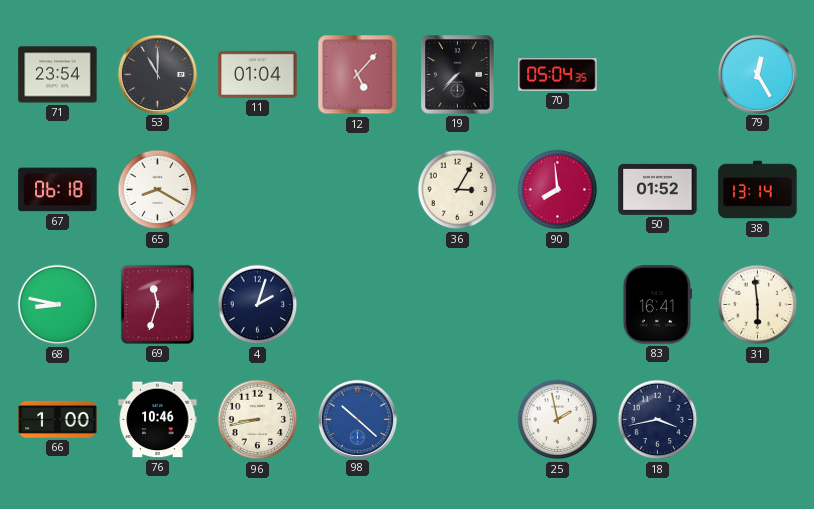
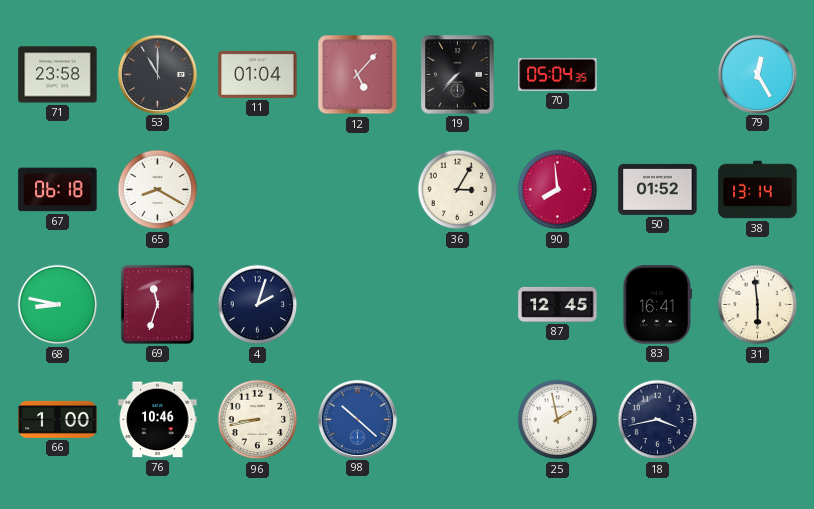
71: 23:54 -> 23:58 (58, 75)
87: none -> 12:45 (558, 304)
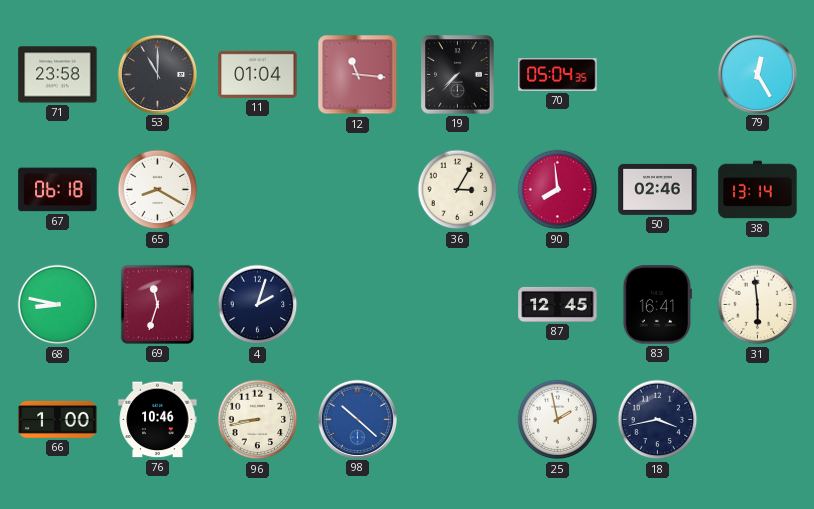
12: 5:07 -> 11:16 (358, 75)
50: 01:52 -> 02:46 (658, 189)
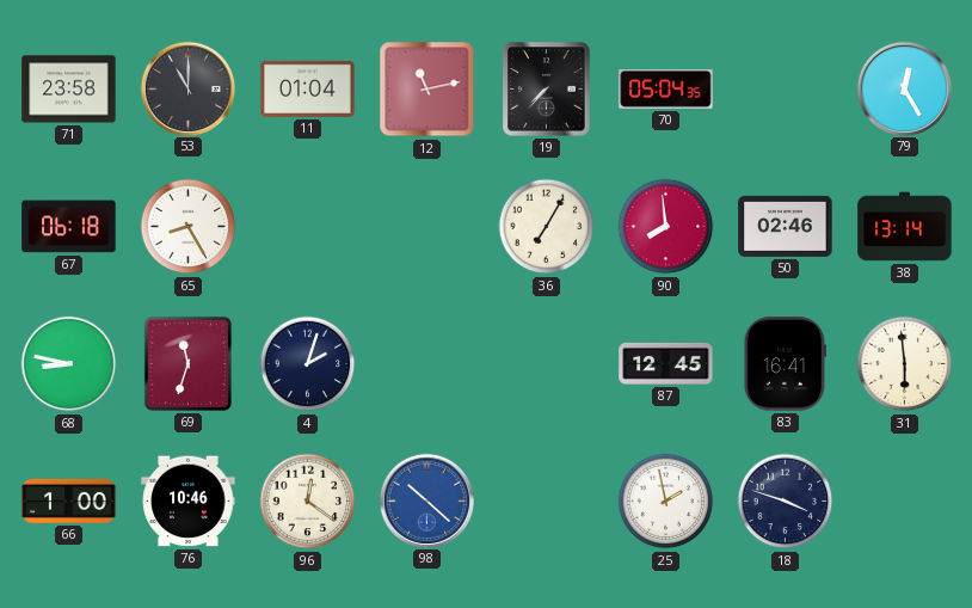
12: 11:16 -> 11:13 (427, 90)
65: 8:20 -> 8:25 (189, 227)
36: 3:05 -> 7:05 (547, 227)
96: 8:43 -> 12:21 (308, 502)
18: 3:43 -> 3:48 (786, 502)
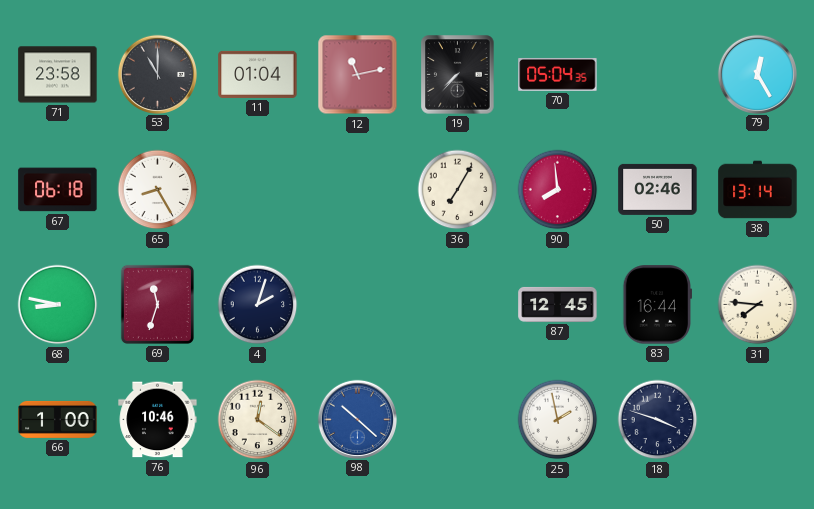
83: 16:41 -> 16:44 (657, 305)
31: 5:59 -> 7:46 (758, 305)
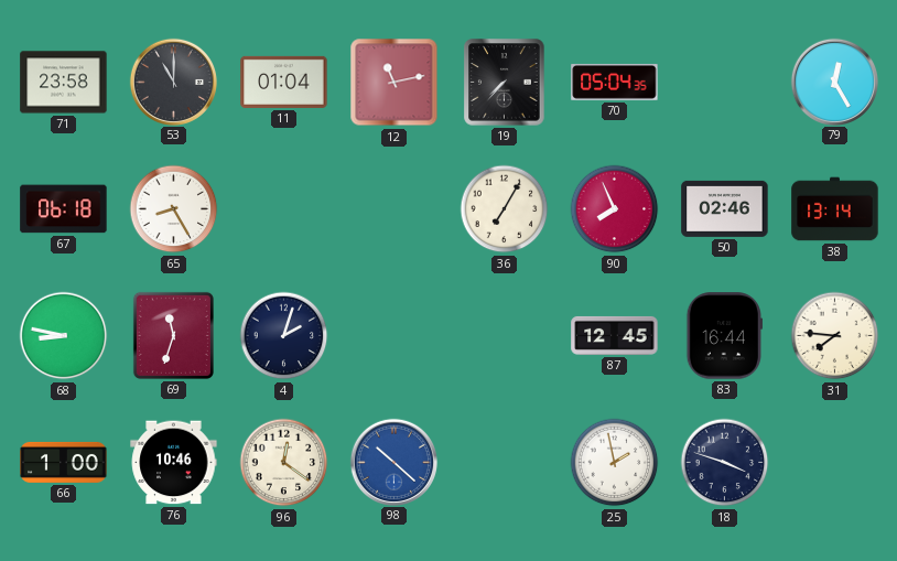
90: 7:59 -> 7:56 (615, 209)
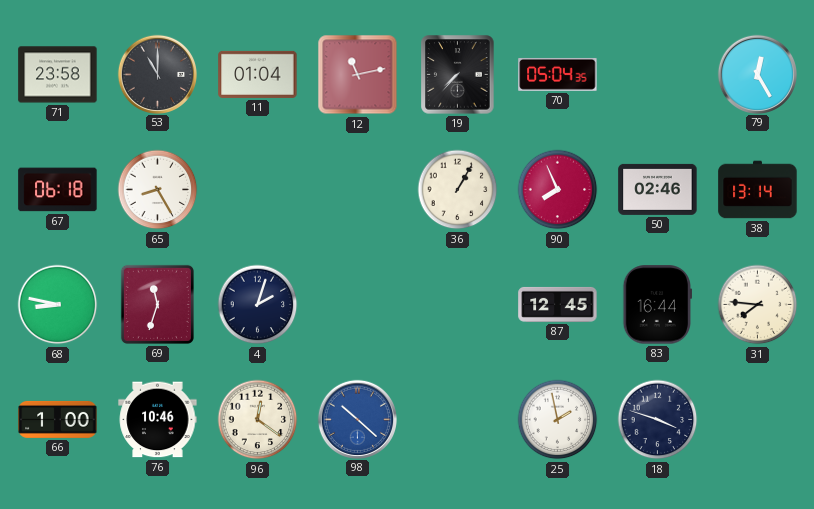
36: 7:05 -> 1:05 (458, 190)
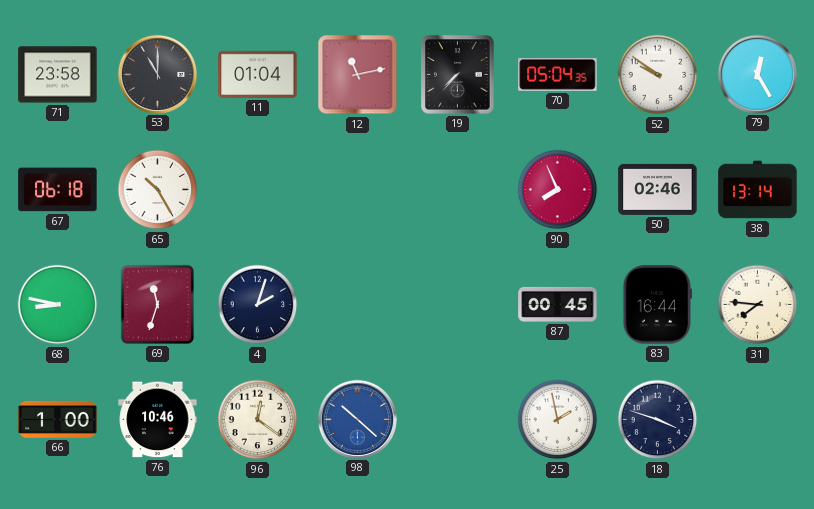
52: none -> 9:51 (658, 75)
65: 8:25 -> 10:25 (158, 190)
36: 1:05 -> none (458, 190)
87: 12:45 -> 00:45 (558, 304)
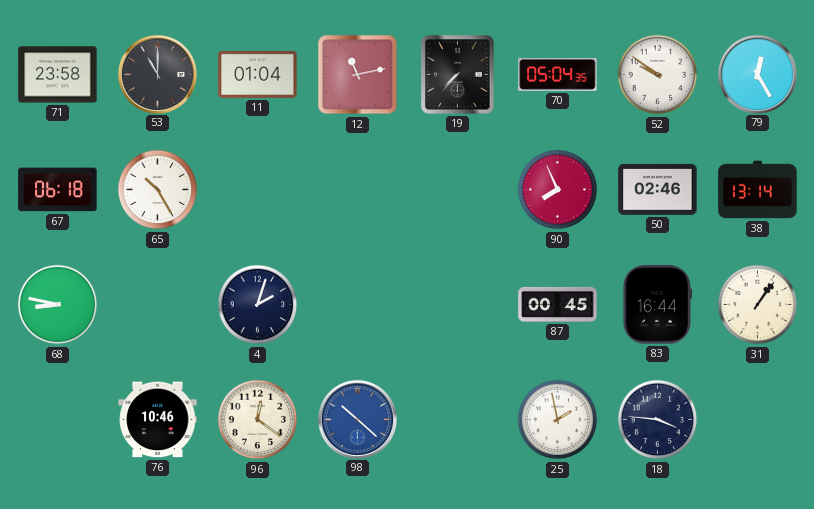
69: 11:33 -> none (157, 304)
31: 7:46 -> 1:06 (758, 305)
66: 1:00 -> none (58, 419)
18: 3:48 -> 3:46 (658, 420)
